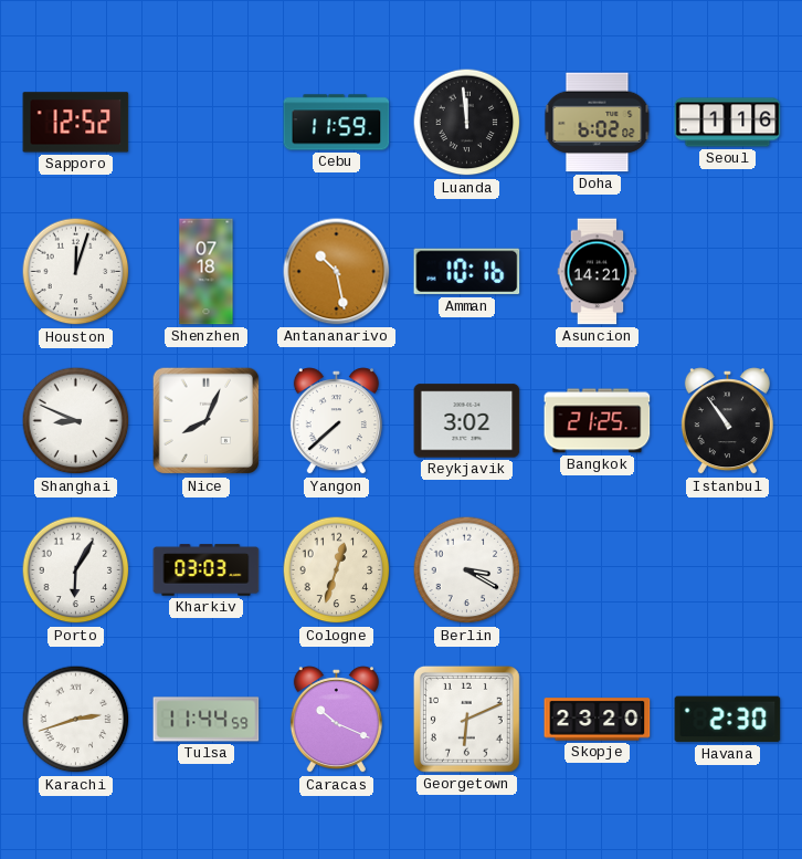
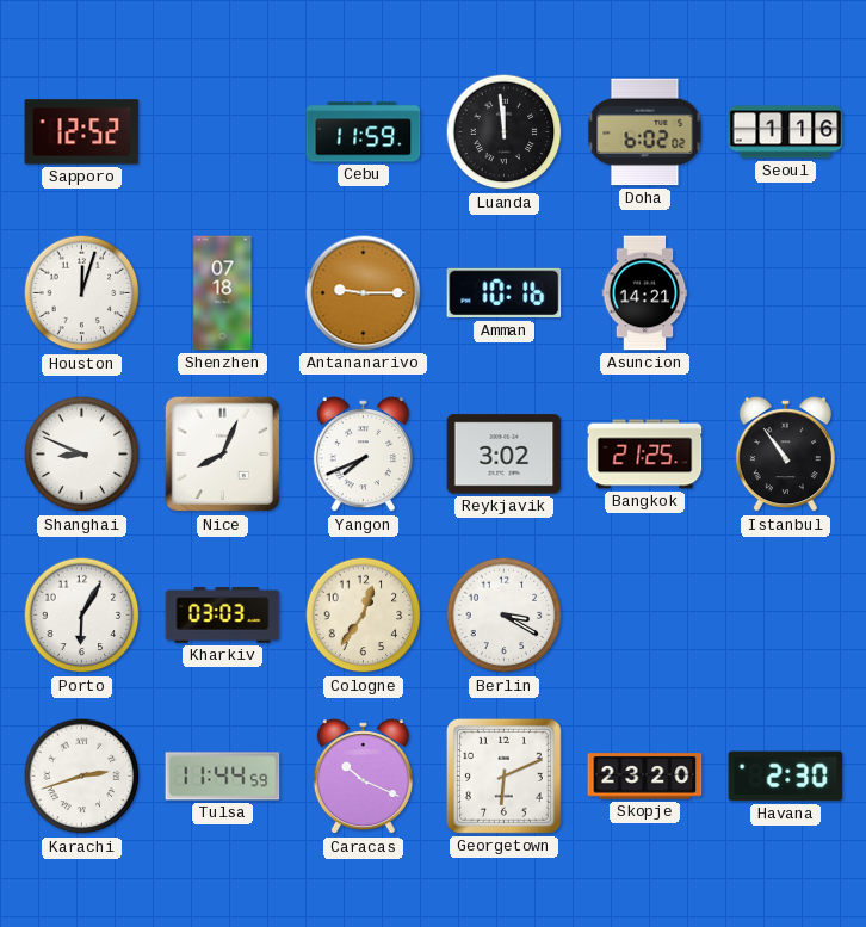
Antananarivo: 10:28 -> 9:15 (364, 293)
Yangon: 7:38 -> 7:41 (363, 455)
Cologne: 12:33 -> 12:36 (364, 616)
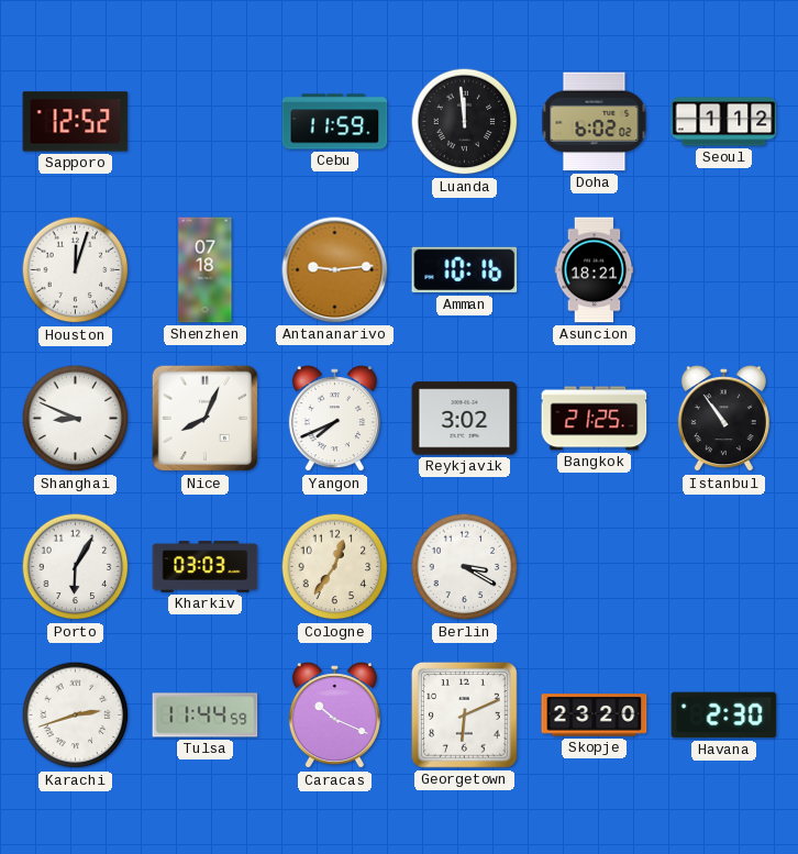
Seoul: 1:16 -> 1:12 (724, 122)
Antananarivo: 9:15 -> 9:14 (335, 270)
Asuncion: 14:21 -> 18:21 (595, 270)
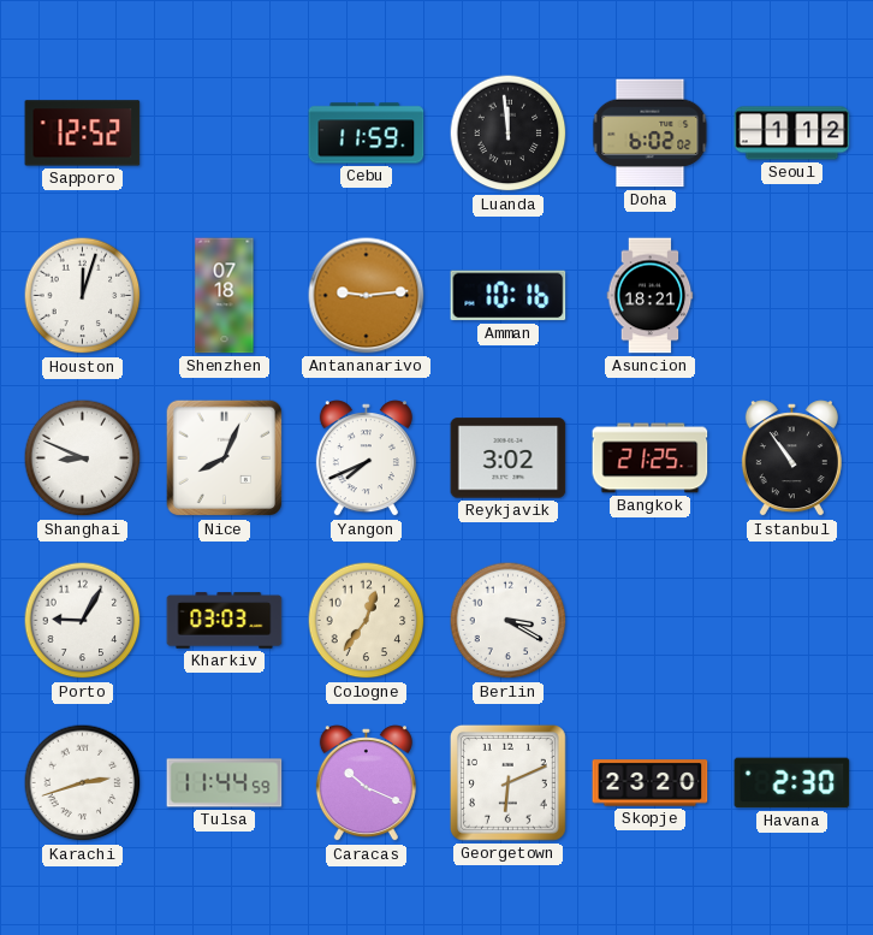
Porto: 6:05 -> 9:05 (83, 621)
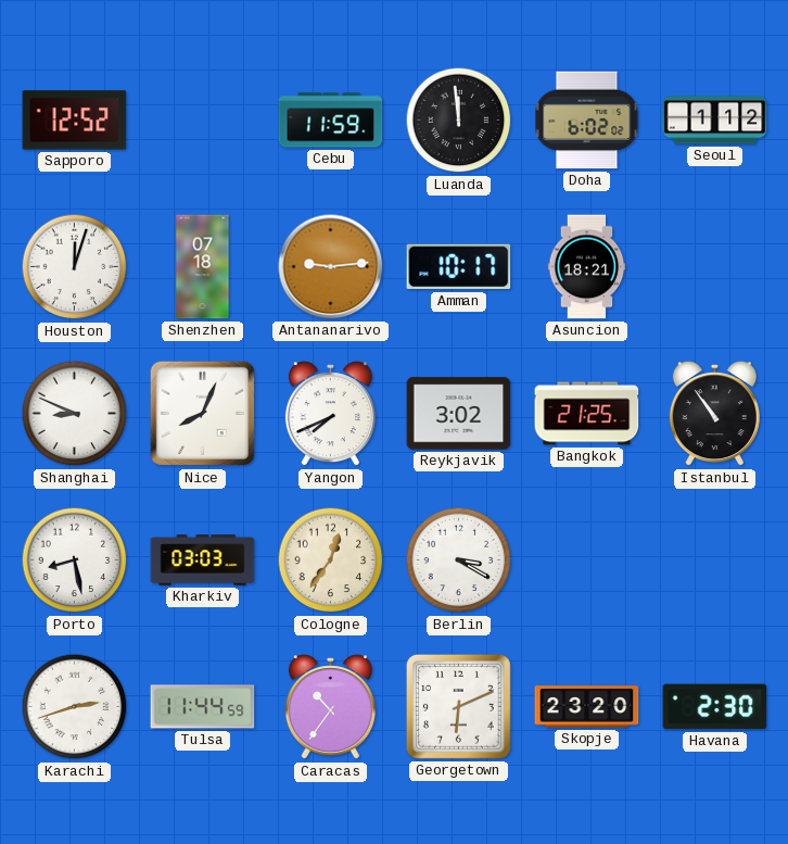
Amman: 10:16 -> 10:17 (459, 267)
Porto: 9:05 -> 8:28 (75, 560)
Caracas: 10:19 -> 10:36 (330, 707)
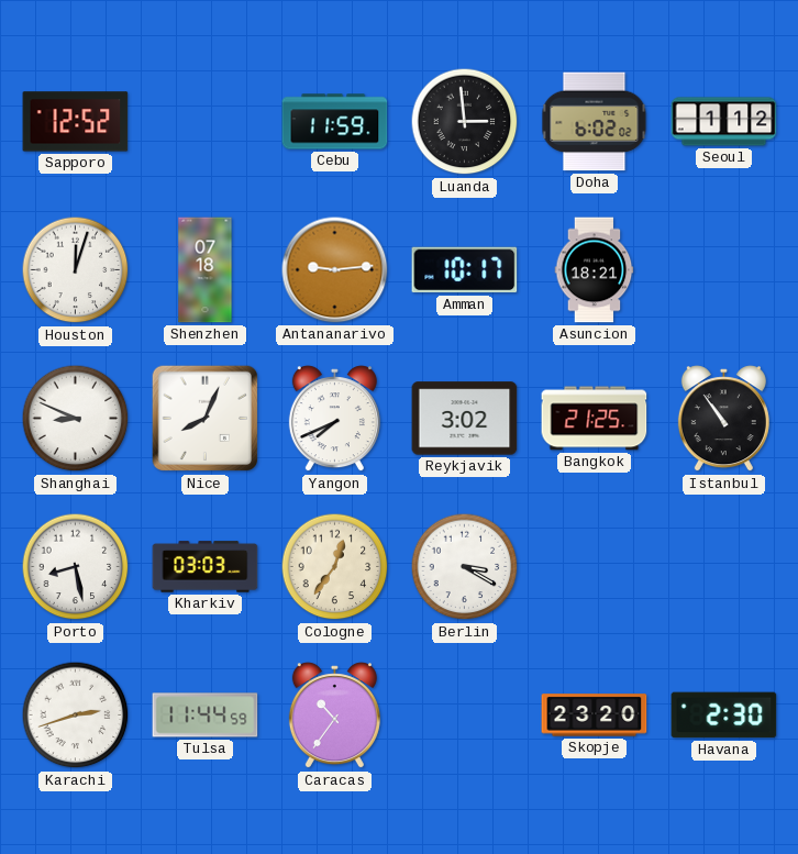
Luanda: 11:59 -> 2:59 (465, 122)
Georgetown: 6:11 -> none (459, 707)
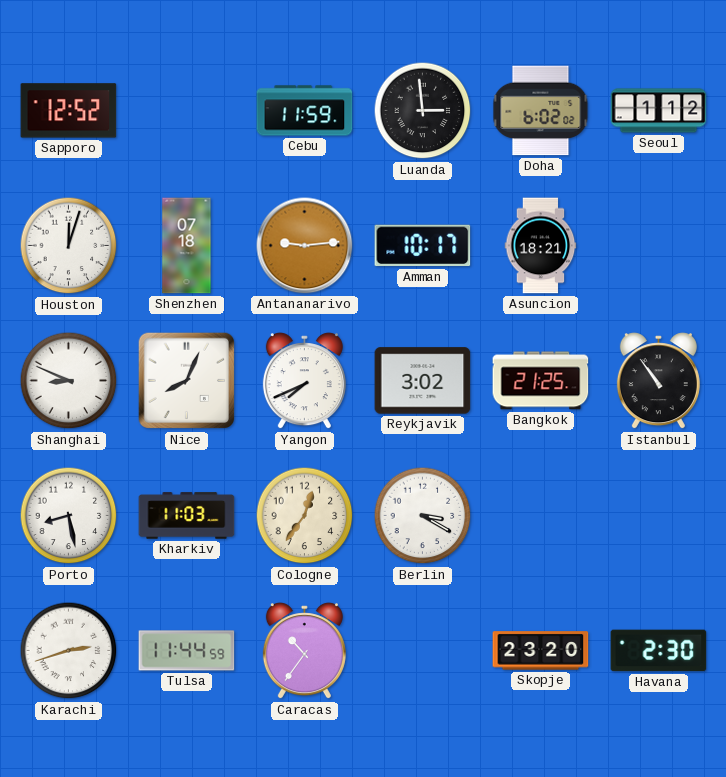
Kharkiv: 03:03 -> 11:03 (187, 516)
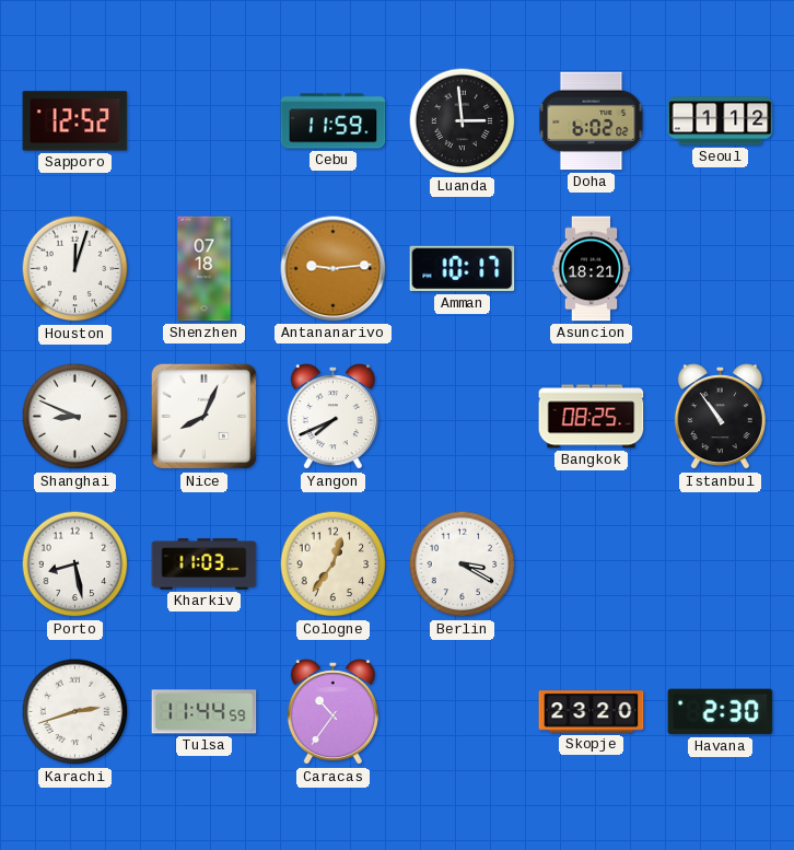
Reykjavik: 3:02 -> none (423, 381)
Bangkok: 21:25 -> 08:25 (592, 417)
